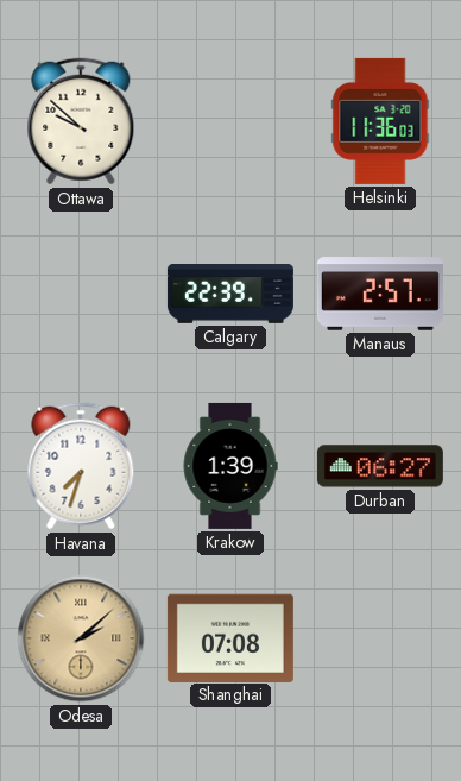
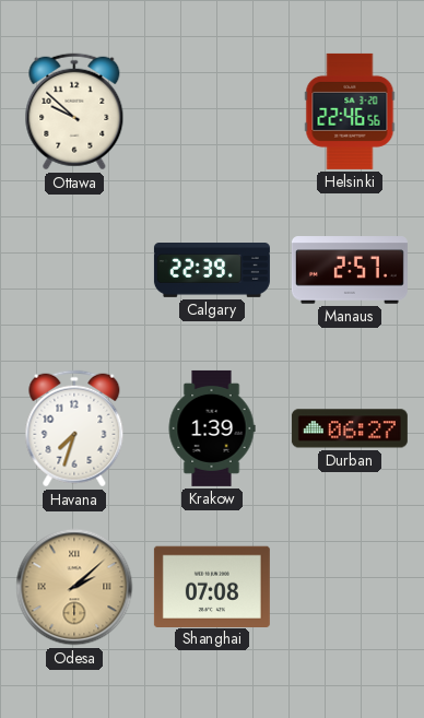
Helsinki: 11:36 -> 22:46 (350, 111)
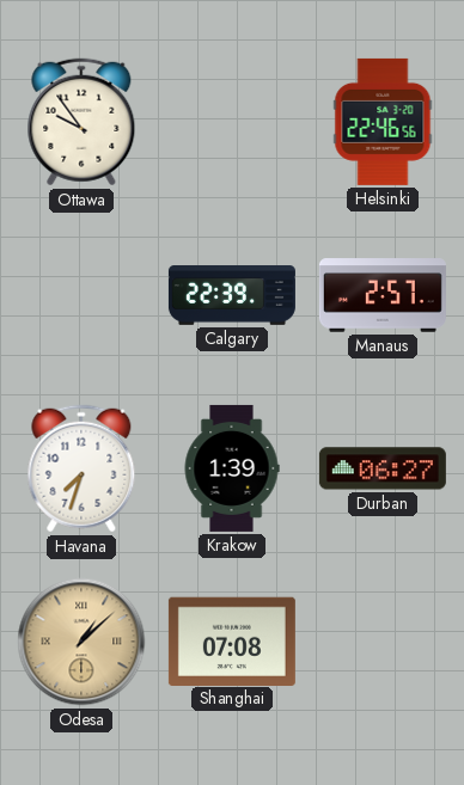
Ottawa: 9:52 -> 9:54 (81, 122)
Odesa: 2:08 -> 1:08 (81, 642)
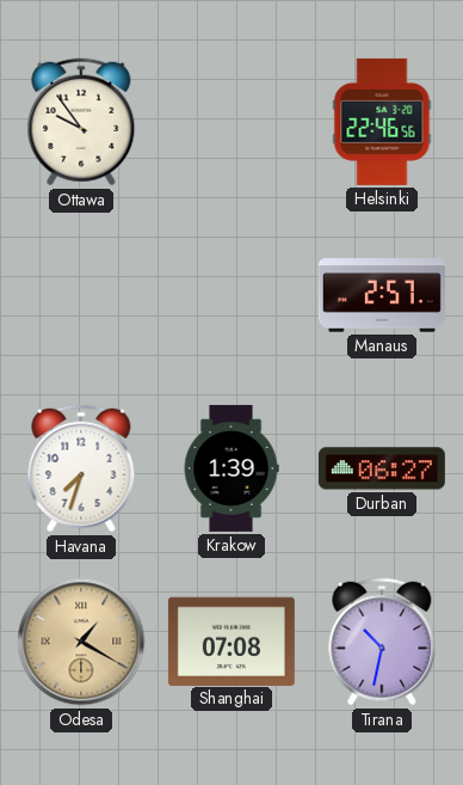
Calgary: 22:39 -> none (232, 296)
Odesa: 1:08 -> 1:20 (81, 642)
Tirana: none -> 10:32 (382, 642)
